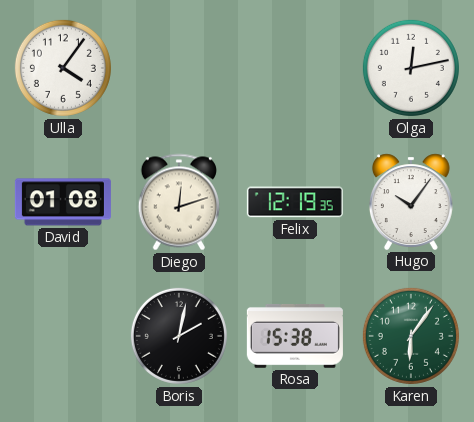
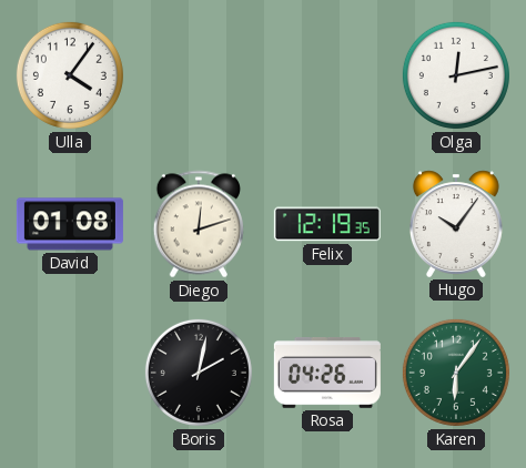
Rosa: 15:38 -> 04:26 (327, 374)
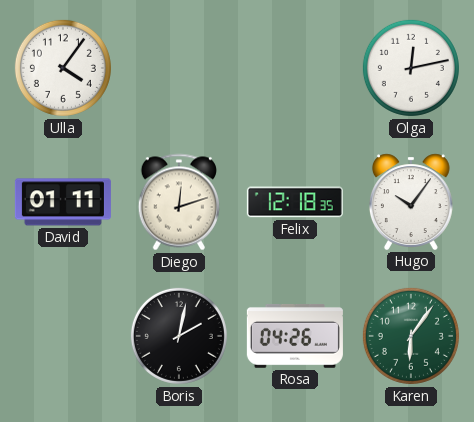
David: 01:08 -> 01:11 (63, 202)
Felix: 12:19 -> 12:18 (295, 202)
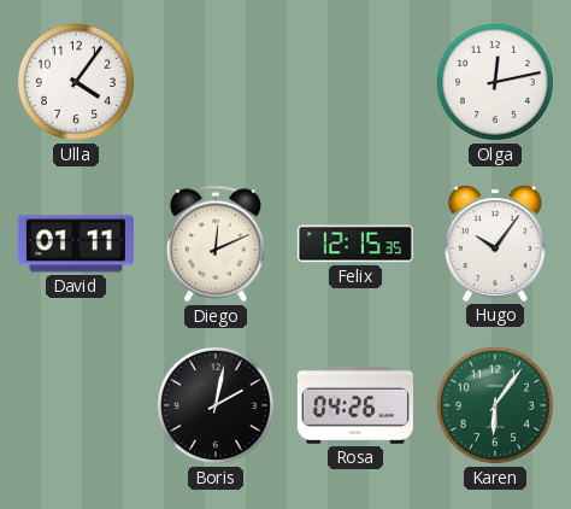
Diego: 12:12 -> 12:11 (214, 244)
Felix: 12:18 -> 12:15 (355, 244)
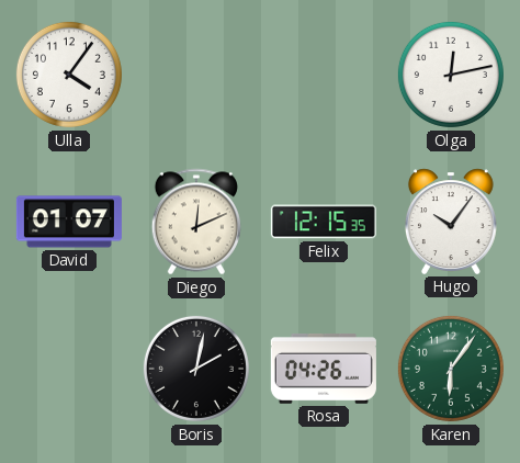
David: 01:11 -> 01:07 (69, 222)
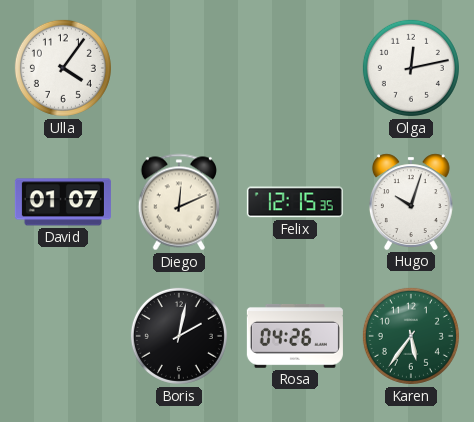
Hugo: 10:06 -> 10:03 (411, 202)
Karen: 6:06 -> 5:36 (411, 336)
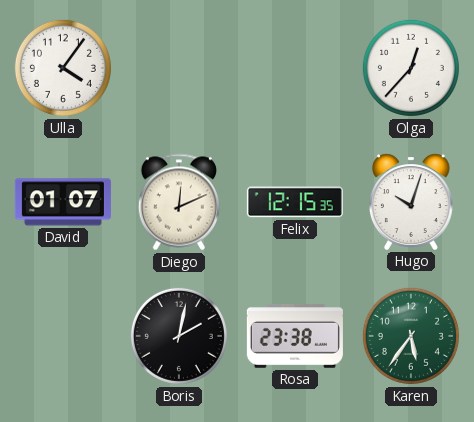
Olga: 12:13 -> 12:37 (411, 68)
Rosa: 04:26 -> 23:38 (295, 337)
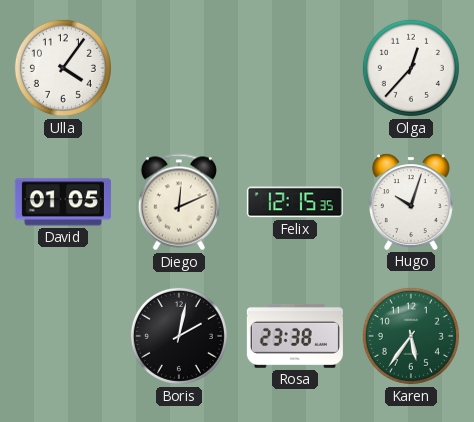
David: 01:07 -> 01:05 (63, 202)
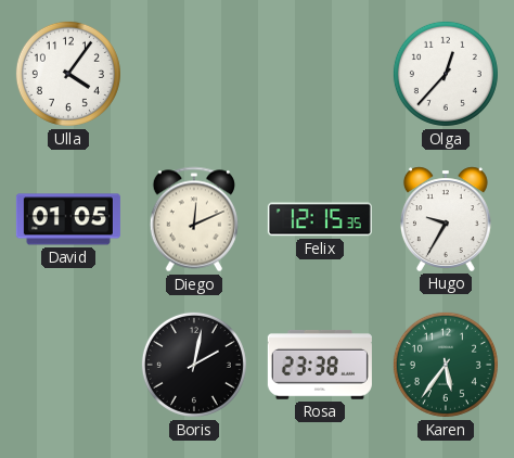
Hugo: 10:03 -> 9:35 (446, 219)
